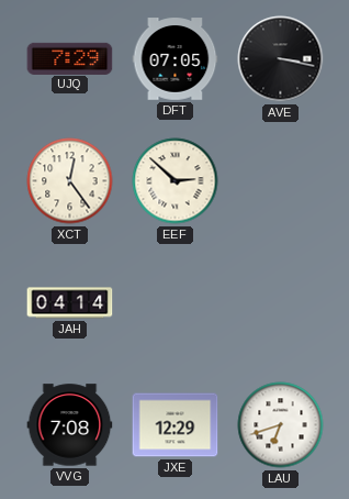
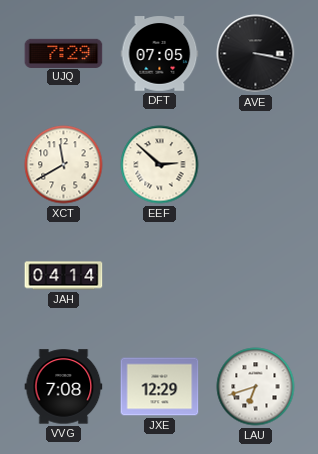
XCT: 12:24 -> 11:40 (64, 165)
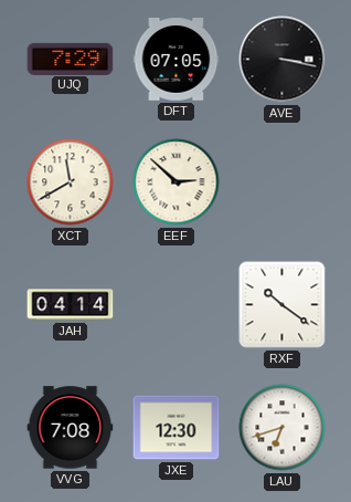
RXF: none -> 10:21 (283, 305)
JXE: 12:29 -> 12:30 (177, 428)
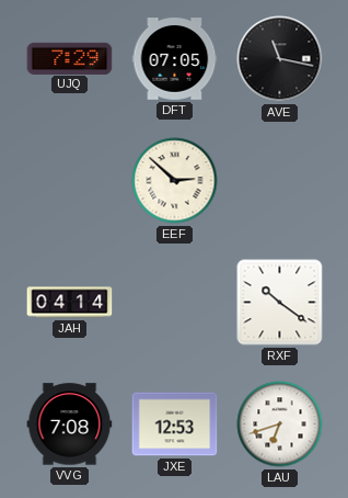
AVE: 3:17 -> 11:17 (280, 59)
XCT: 11:40 -> none (71, 182)
JXE: 12:30 -> 12:53 (175, 425)
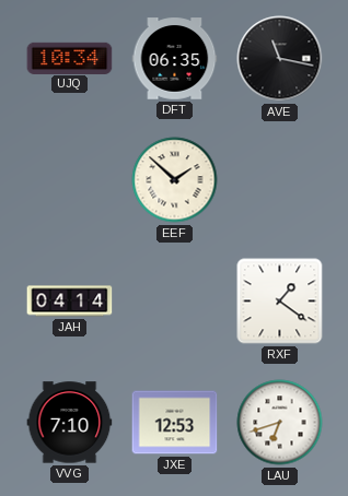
UJQ: 7:29 -> 10:34 (70, 58)
DFT: 07:05 -> 06:35 (175, 59)
EEF: 2:52 -> 1:52 (175, 180)
RXF: 10:21 -> 1:21 (280, 302)
VVG: 7:08 -> 7:10 (70, 423)
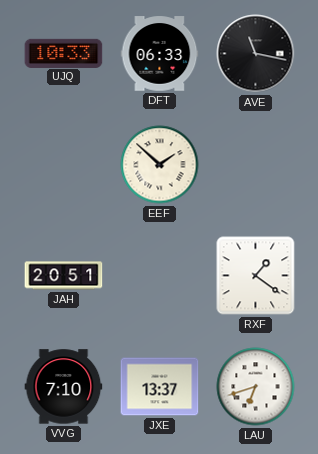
UJQ: 10:34 -> 10:33 (64, 53)
DFT: 06:35 -> 06:33 (160, 54)
JAH: 04:14 -> 20:51 (64, 276)
JXE: 12:53 -> 13:37 (160, 387)
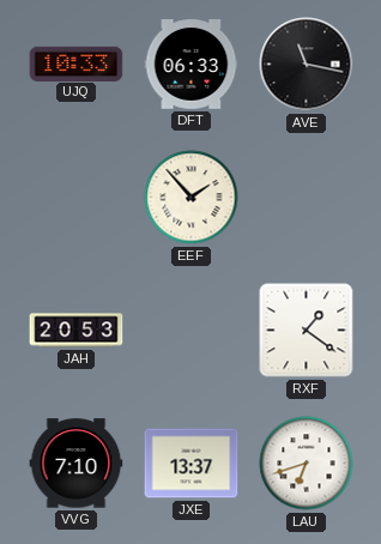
EEF: 1:52 -> 1:53 (192, 198)
JAH: 20:51 -> 20:53 (77, 331)
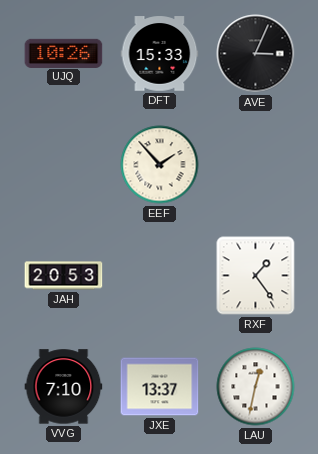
UJQ: 10:33 -> 10:26 (64, 53)
DFT: 06:33 -> 15:33 (160, 54)
AVE: 11:17 -> 3:04 (256, 54)
RXF: 1:21 -> 1:24 (256, 276)
LAU: 6:42 -> 12:32 (256, 387)
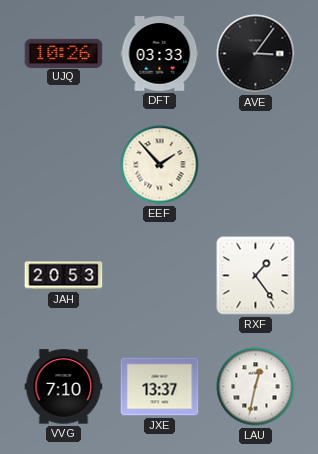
DFT: 15:33 -> 03:33 (160, 54)
AVE: 3:04 -> 3:06 (256, 54)
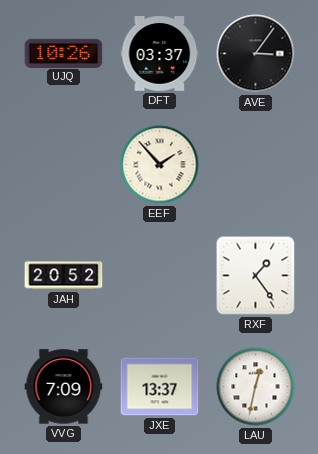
DFT: 03:33 -> 03:37 (160, 54)
JAH: 20:53 -> 20:52 (64, 276)
VVG: 7:10 -> 7:09 (64, 387)
